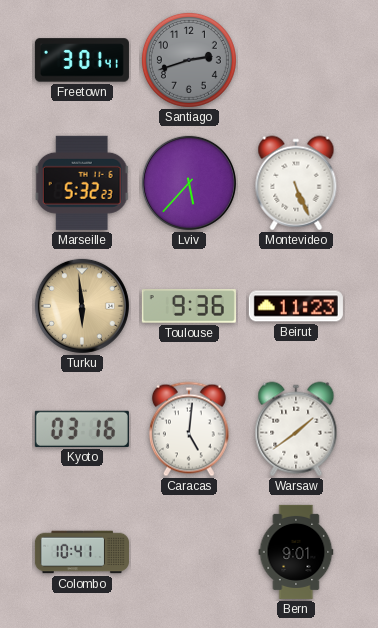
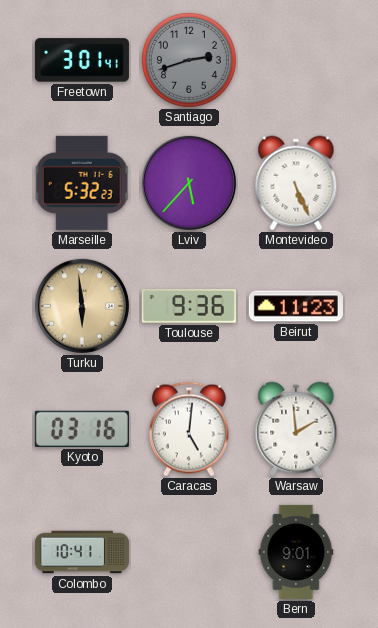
Warsaw: 1:39 -> 1:59 (296, 429)
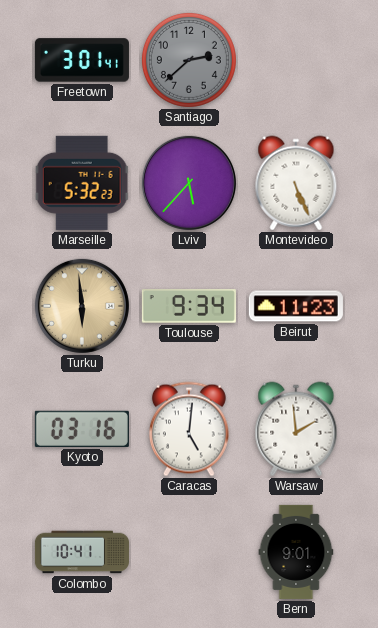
Santiago: 2:42 -> 2:38 (189, 60)
Toulouse: 9:36 -> 9:34 (189, 306)
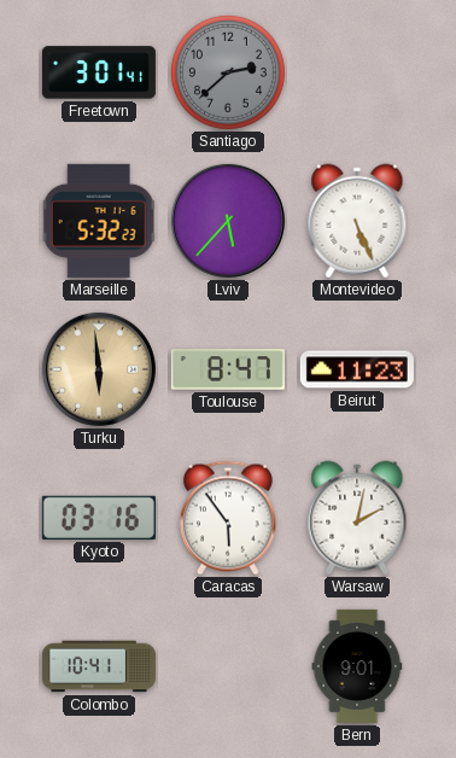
Toulouse: 9:34 -> 8:47 (228, 369)
Caracas: 5:01 -> 5:54 (228, 518)
Warsaw: 1:59 -> 2:02 (357, 518)
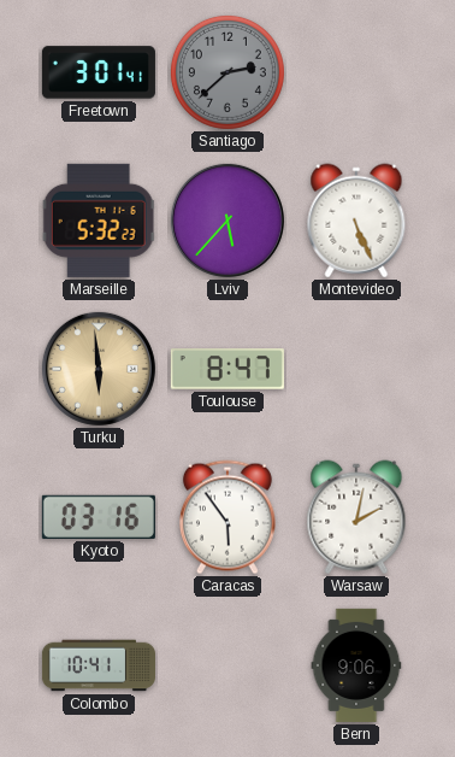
Beirut: 11:23 -> none (357, 369)
Bern: 9:01 -> 9:06 (356, 665)
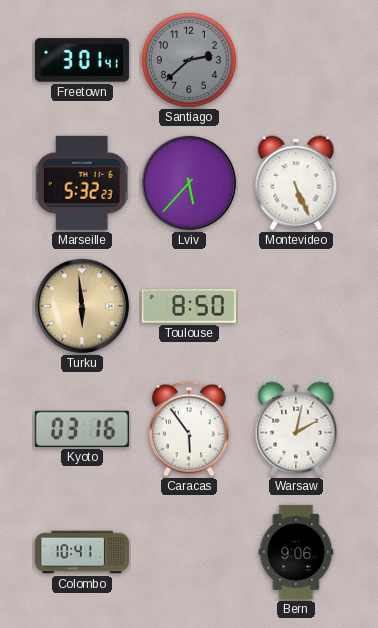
Toulouse: 8:47 -> 8:50 (189, 306)
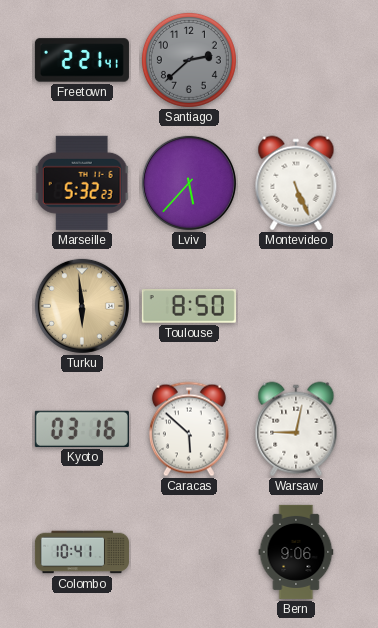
Freetown: 3:01 -> 2:21 (82, 60)
Caracas: 5:54 -> 5:52 (189, 429)
Warsaw: 2:02 -> 9:02 (296, 429)
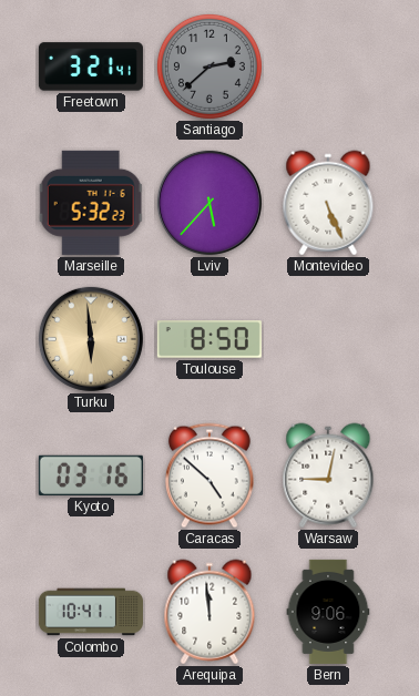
Freetown: 2:21 -> 3:21 (91, 66)
Caracas: 5:52 -> 4:52 (209, 475)
Arequipa: none -> 11:59 (209, 612)
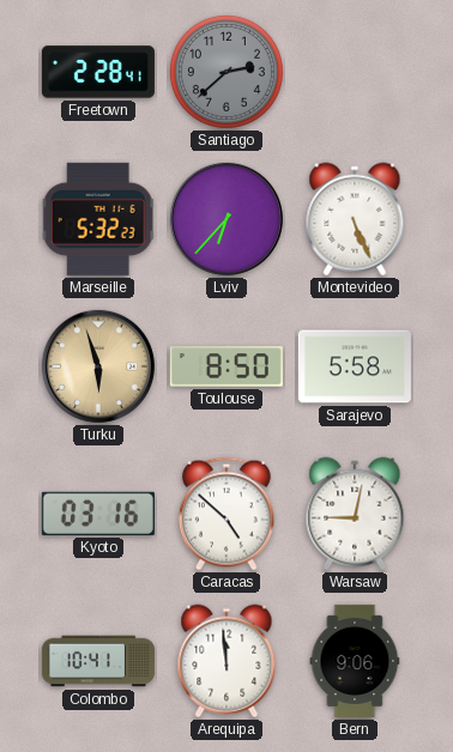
Freetown: 3:21 -> 2:28 (98, 72)
Lviv: 5:37 -> 6:37 (226, 219)
Turku: 5:59 -> 5:57 (98, 366)
Sarajevo: none -> 5:58 (355, 366)
